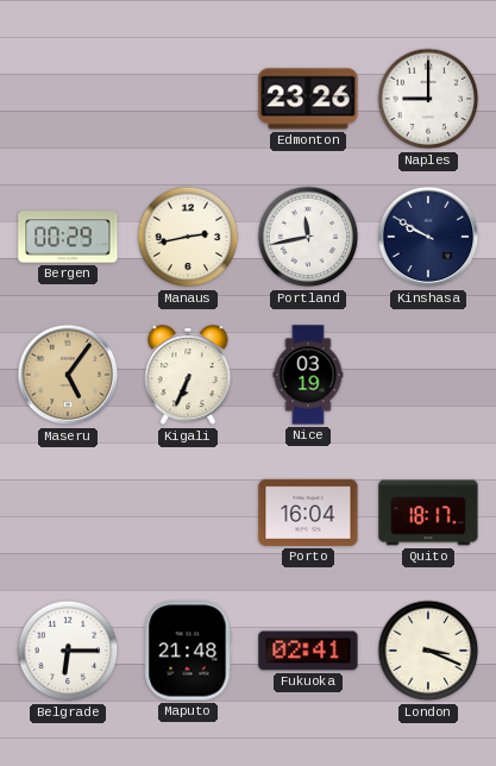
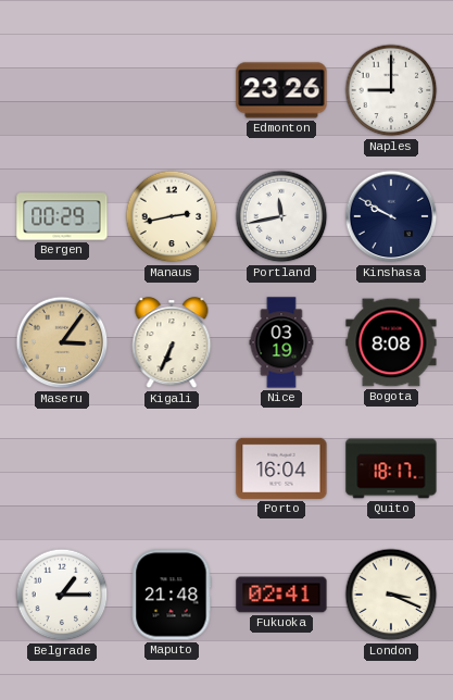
Maseru: 5:06 -> 3:06 (62, 342)
Bogota: none -> 8:08 (391, 342)
Belgrade: 6:15 -> 1:15 (62, 595)
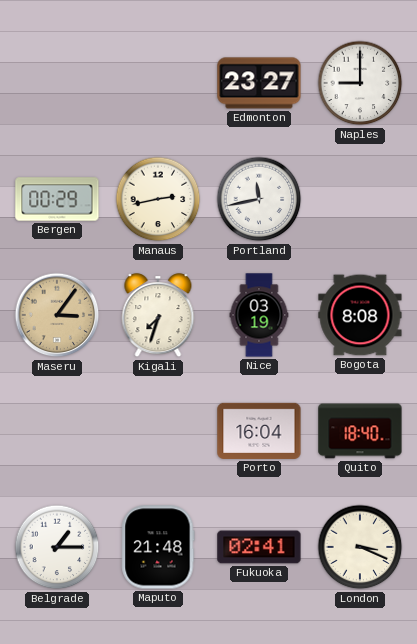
Edmonton: 23:26 -> 23:27 (259, 83)
Kinshasa: 9:50 -> none (391, 216)
Kigali: 6:34 -> 7:33 (158, 316)
Quito: 18:17 -> 18:40 (360, 431)
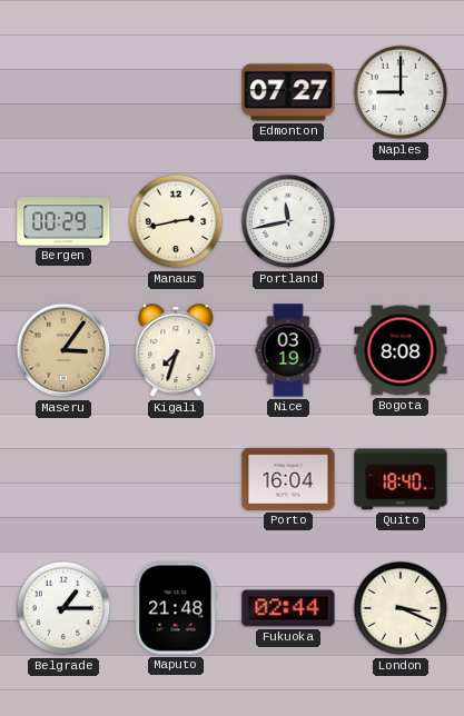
Edmonton: 23:27 -> 07:27 (288, 92)
Fukuoka: 02:41 -> 02:44 (288, 608)
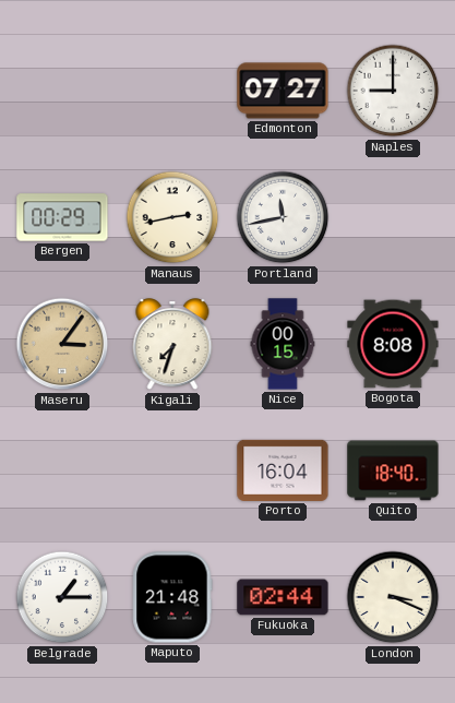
Nice: 03:19 -> 00:15 (283, 344)
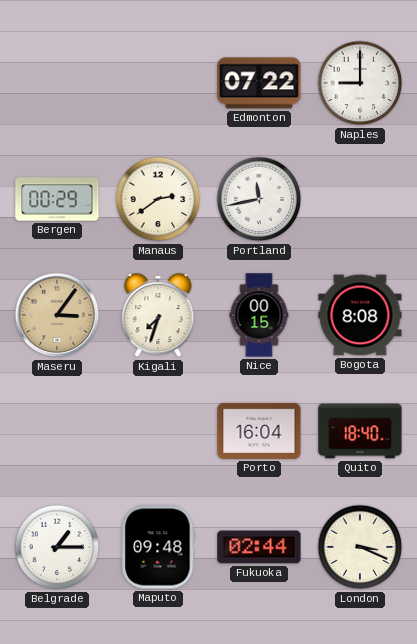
Edmonton: 07:27 -> 07:22 (259, 83)
Manaus: 2:43 -> 2:39 (158, 199)
Maputo: 21:48 -> 09:48 (158, 547)
